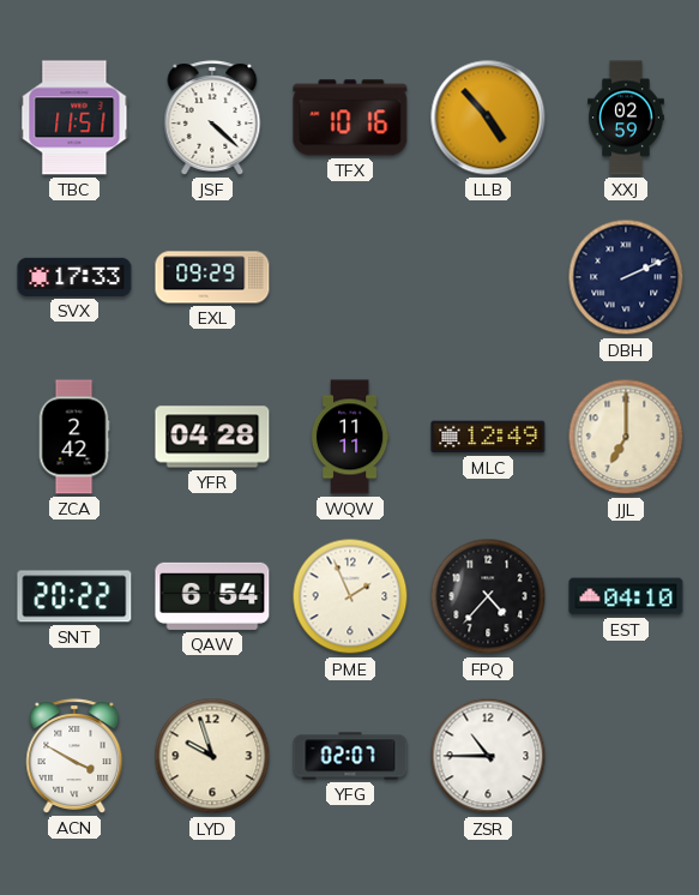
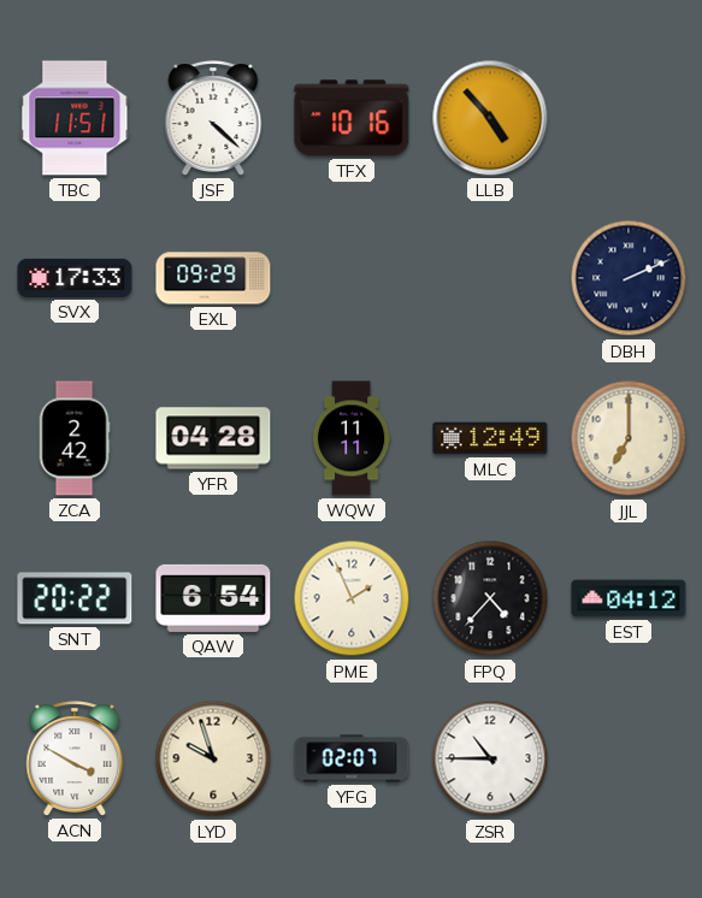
XXJ: 02:59 -> none (626, 118)
EST: 04:10 -> 04:12 (629, 598)
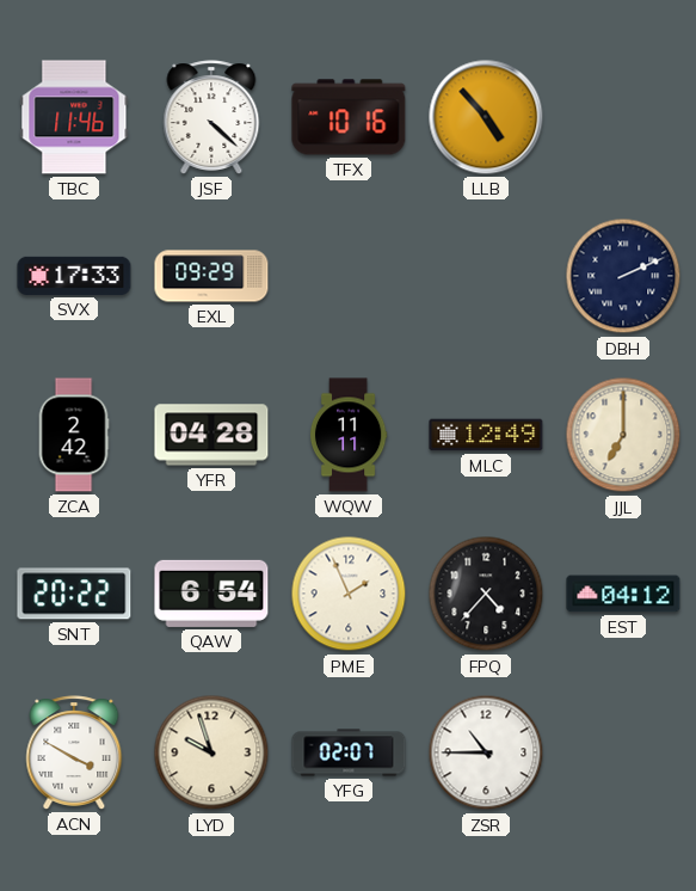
TBC: 11:51 -> 11:46 (74, 117)
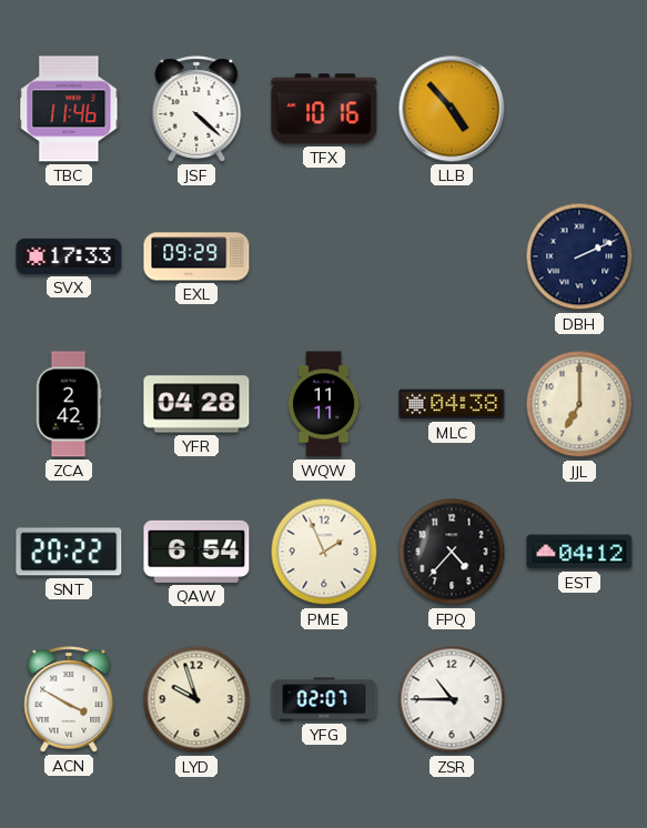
MLC: 12:49 -> 04:38 (452, 404)
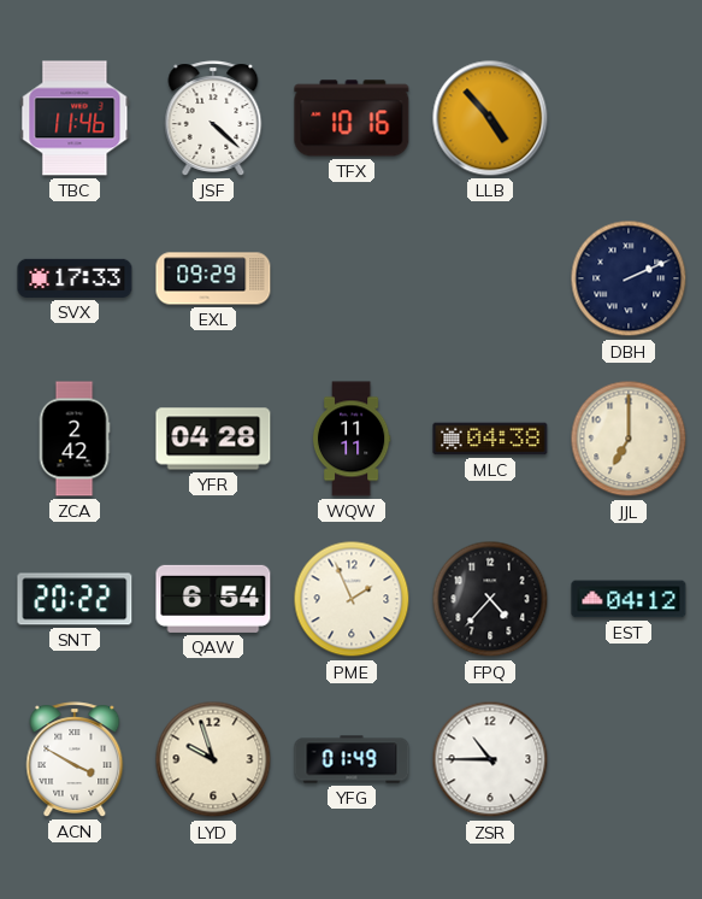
YFG: 02:07 -> 01:49 (352, 759)
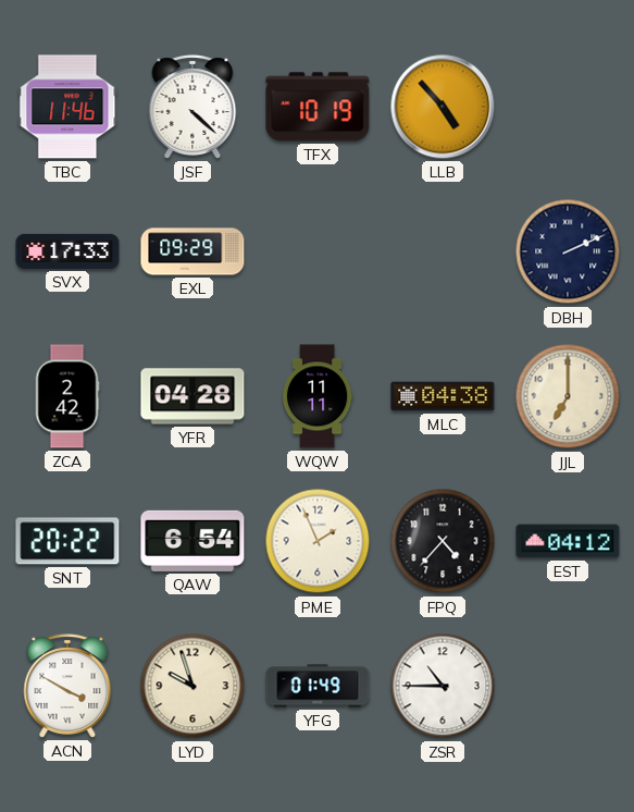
TFX: 10:16 -> 10:19 (318, 107)
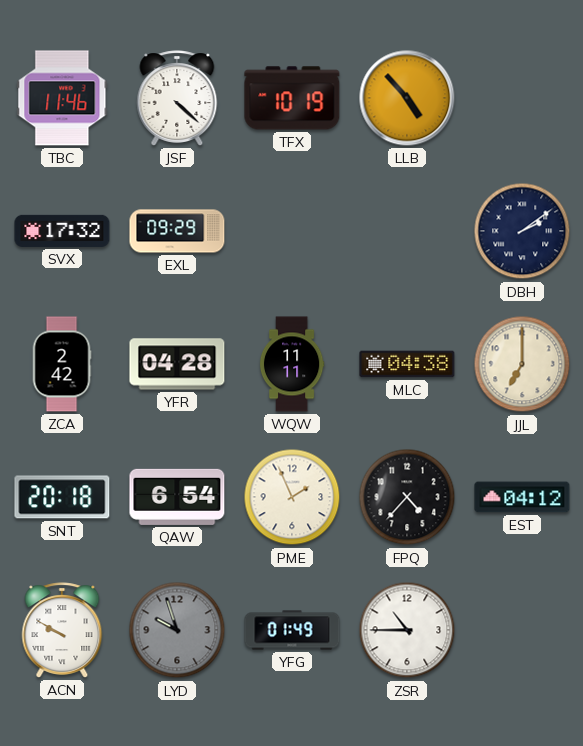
SVX: 17:33 -> 17:32 (62, 231)
DBH: 2:11 -> 2:09 (522, 231)
SNT: 20:22 -> 20:18 (62, 497)
ACN: 3:50 -> 9:50 (62, 630)
LYD dial: cream -> grey (177, 630)
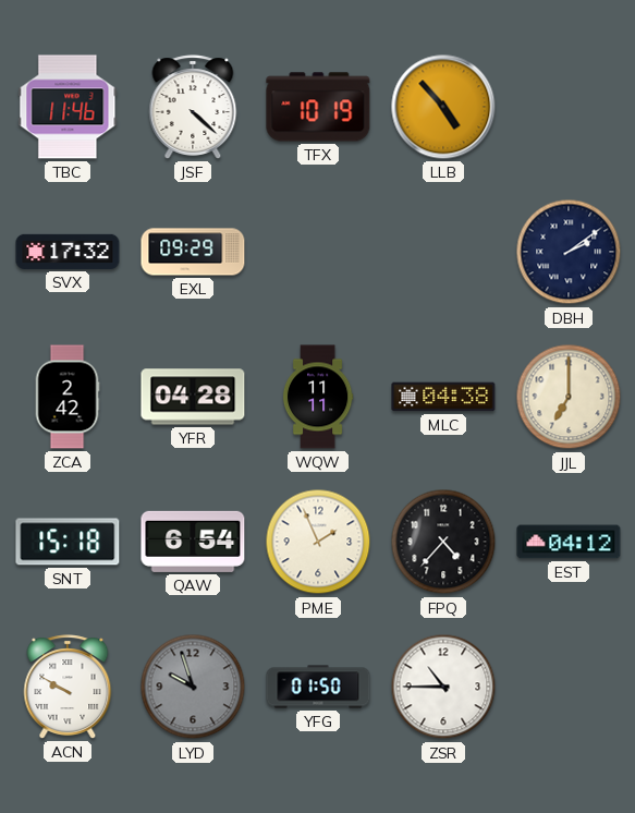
SNT: 20:18 -> 15:18 (68, 542)
YFG: 01:49 -> 01:50 (318, 687)
